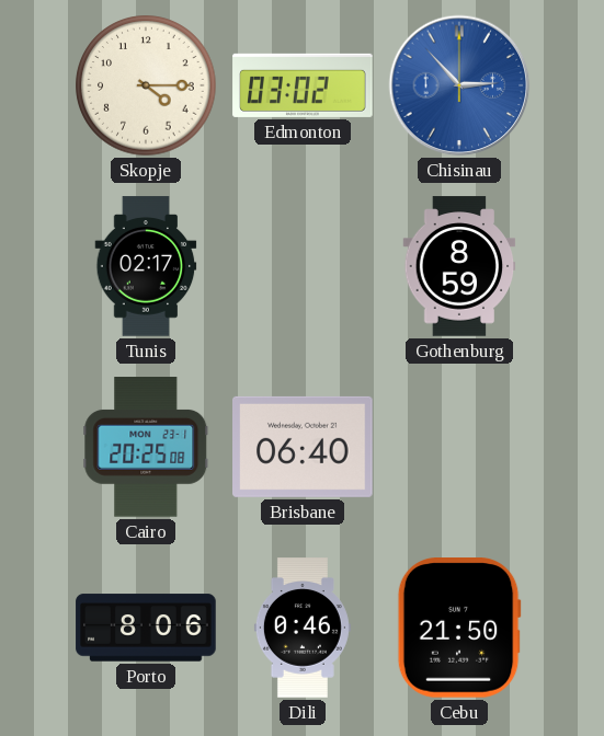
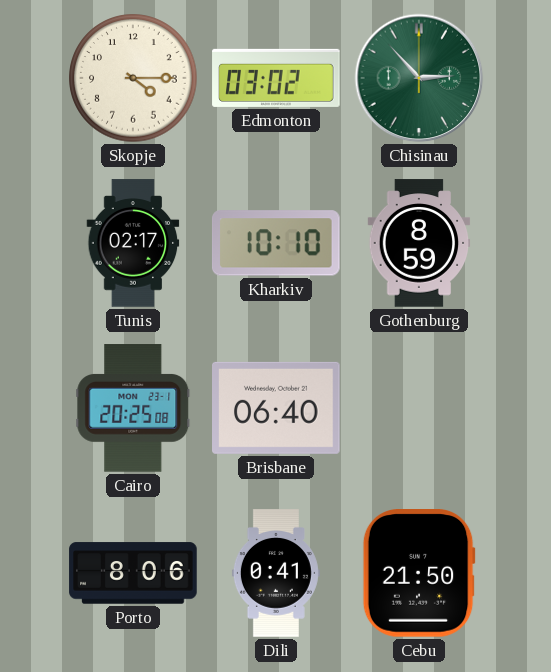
Chisinau dial: blue -> green (419, 78)
Kharkiv: none -> 10:10 (276, 243)
Dili: 0:46 -> 0:41 (276, 573)
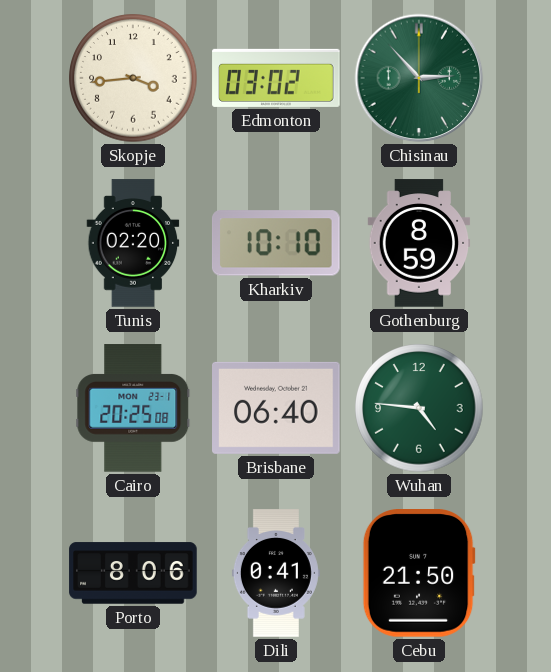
Skopje: 4:15 -> 3:44 (133, 78)
Tunis: 02:17 -> 02:20 (133, 243)
Wuhan: none -> 4:46 (419, 408)
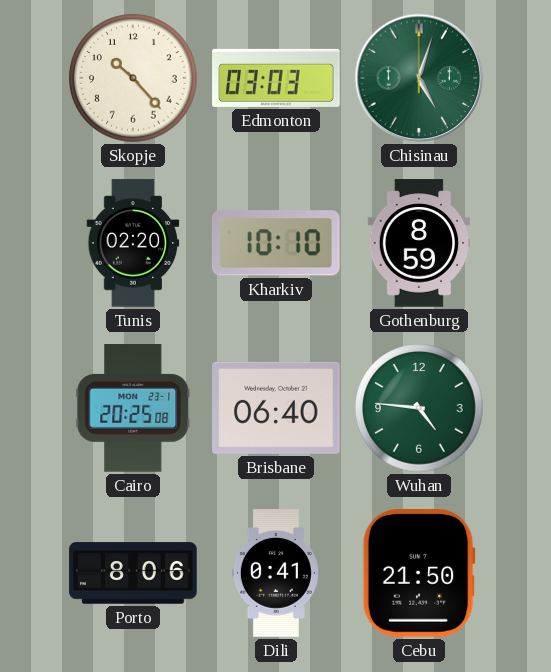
Skopje: 3:44 -> 10:23 (133, 78)
Edmonton: 03:02 -> 03:03 (276, 78)
Chisinau: 2:53 -> 5:03 (419, 78)
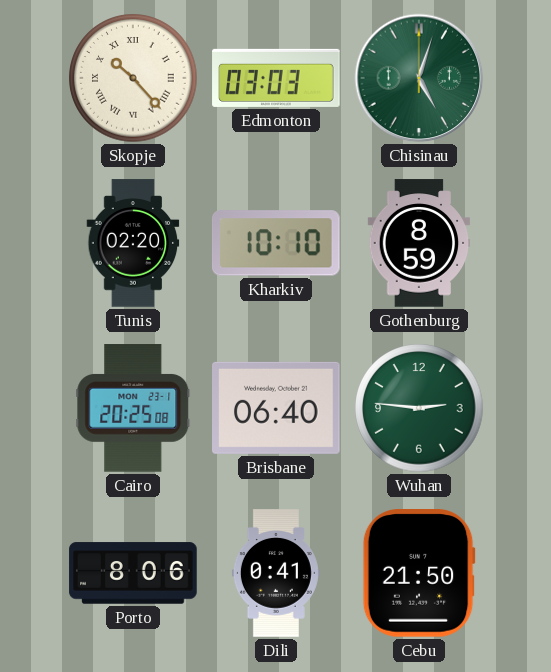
Skopje numerals: Arabic -> Roman (133, 78)
Wuhan: 4:46 -> 2:46 (419, 408)
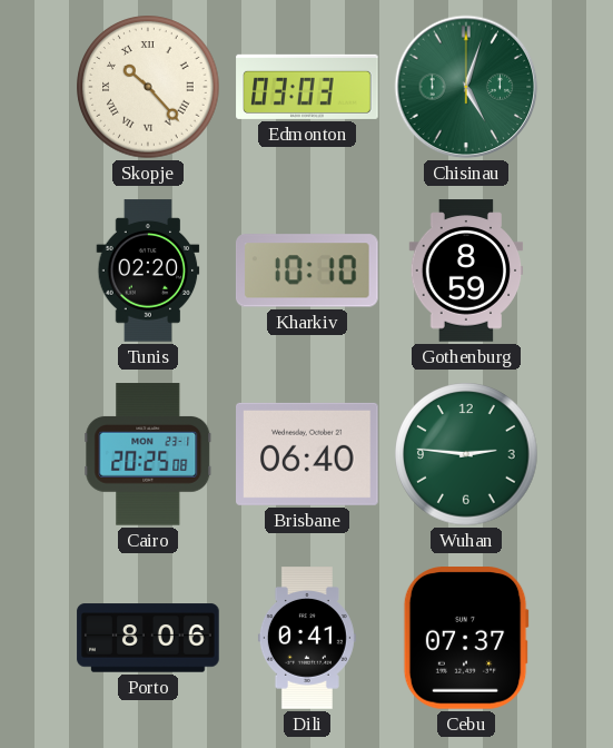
Cebu: 21:50 -> 07:37 (466, 639)
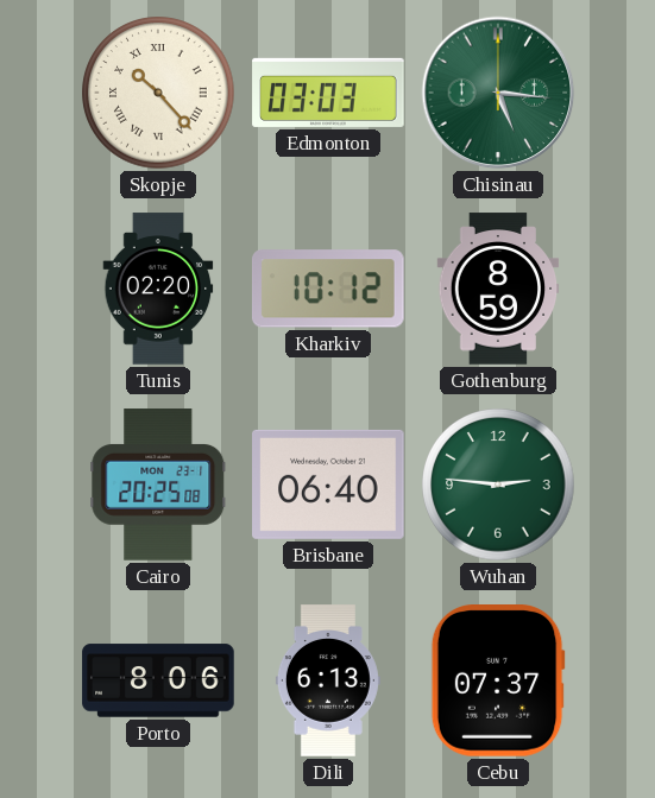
Chisinau: 5:03 -> 5:16 (498, 93)
Kharkiv: 10:10 -> 10:12 (328, 289)
Dili: 0:41 -> 6:13 (328, 680)
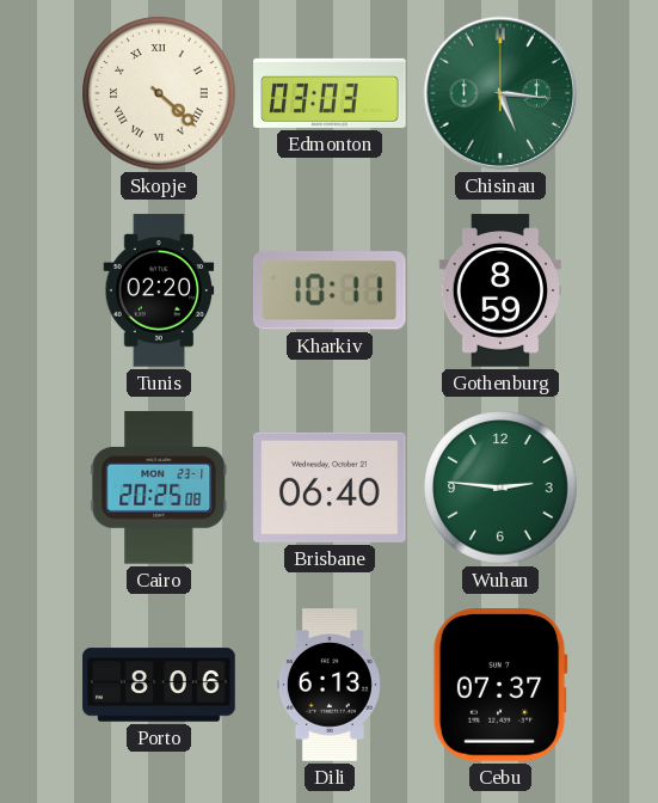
Skopje: 10:23 -> 4:22 (159, 93)
Kharkiv: 10:12 -> 10:11 (330, 290)
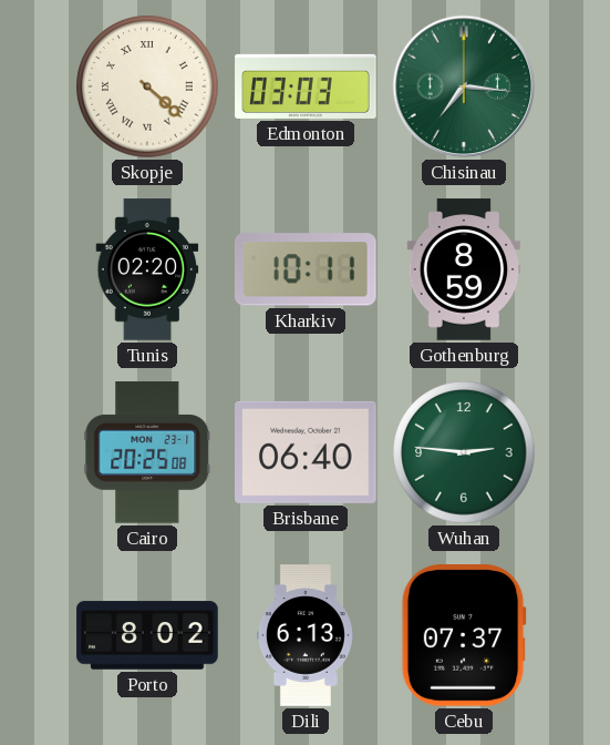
Chisinau: 5:16 -> 7:16 (464, 86)
Porto: 8:06 -> 8:02 (147, 635)
